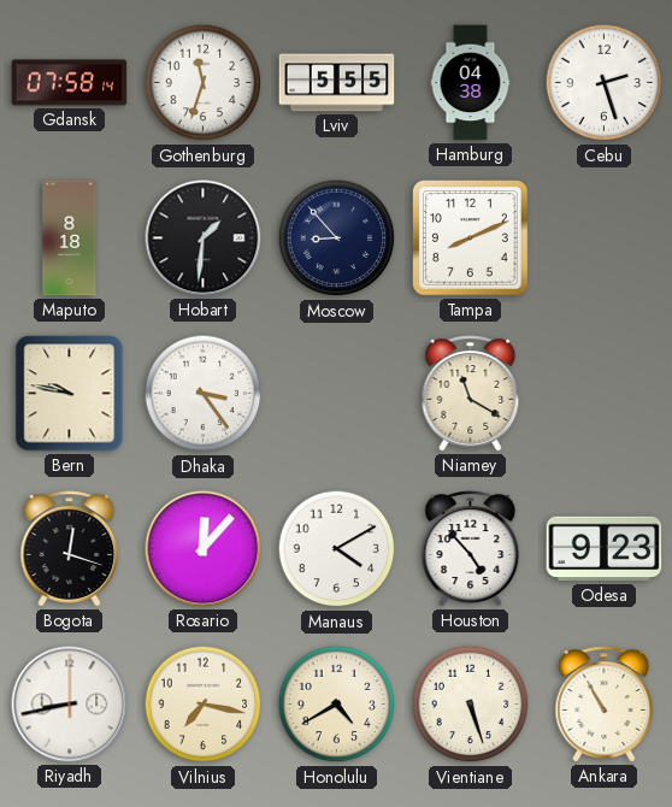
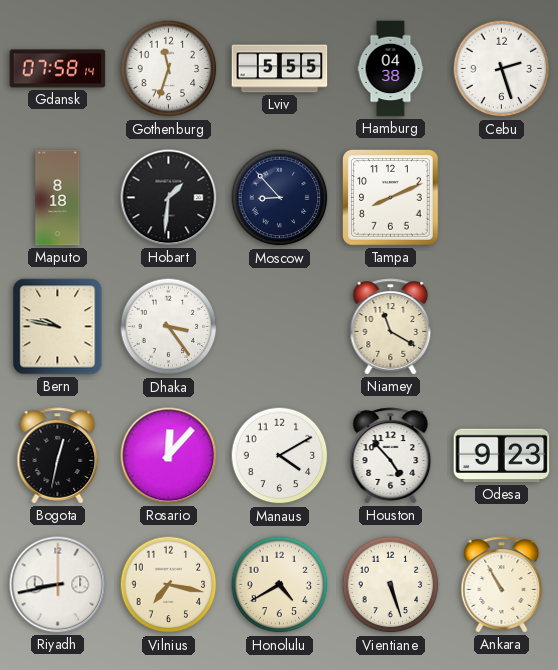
Bogota: 12:18 -> 12:32 (58, 456)
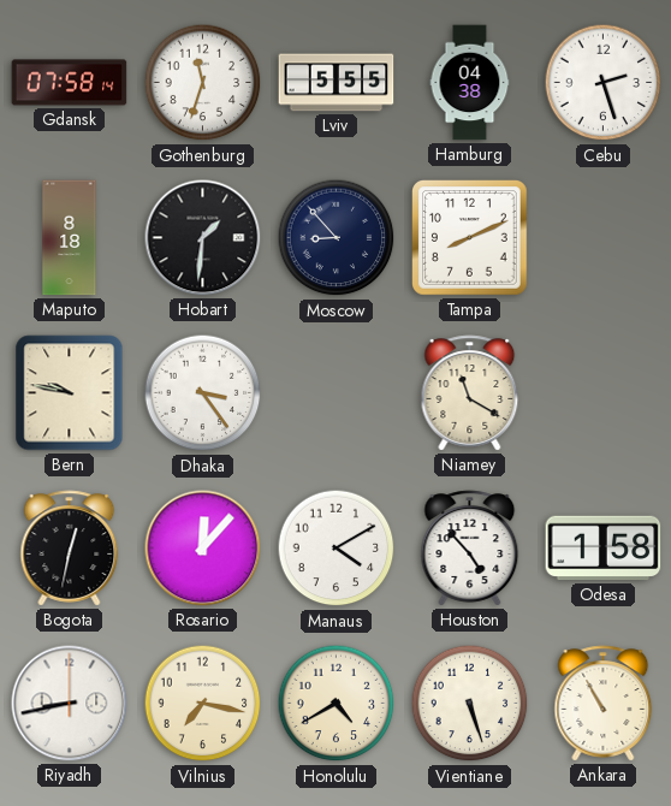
Odesa: 9:23 -> 1:58 (604, 549)
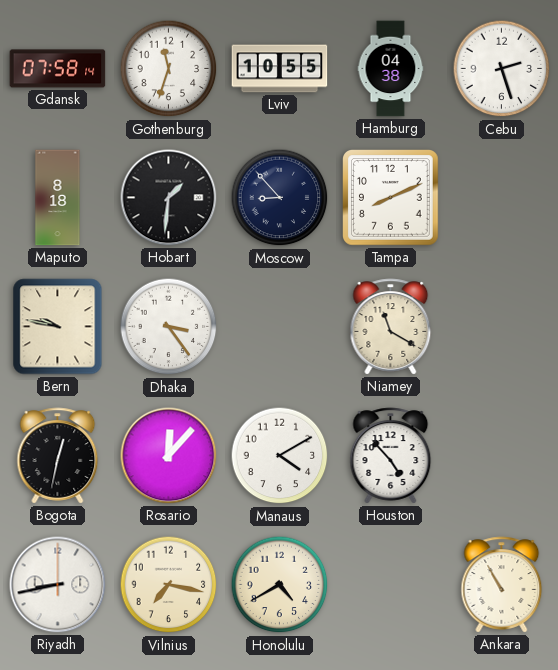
Lviv: 5:55 -> 10:55 (280, 69)
Odesa: 1:58 -> none (604, 549)
Vientiane: 5:27 -> none (470, 704)
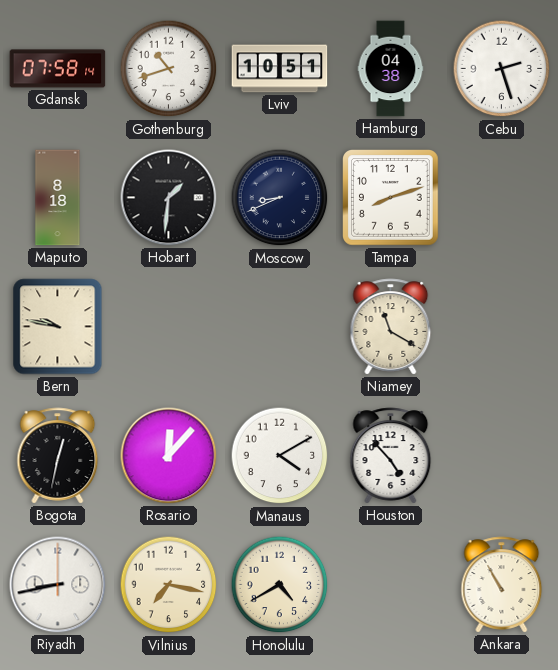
Gothenburg: 11:33 -> 10:42 (169, 69)
Lviv: 10:55 -> 10:51 (280, 69)
Moscow: 8:53 -> 8:41 (280, 198)
Tampa: 8:11 -> 8:12 (391, 198)
Dhaka: 3:24 -> none (169, 327)
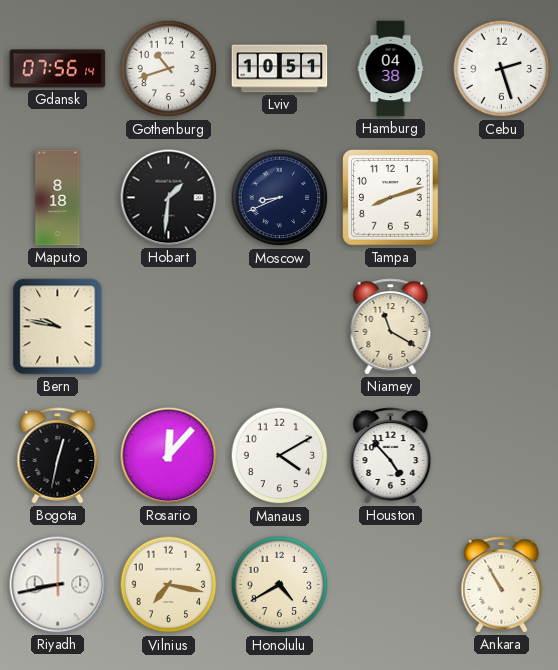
Gdansk: 07:58 -> 07:56 (58, 69)
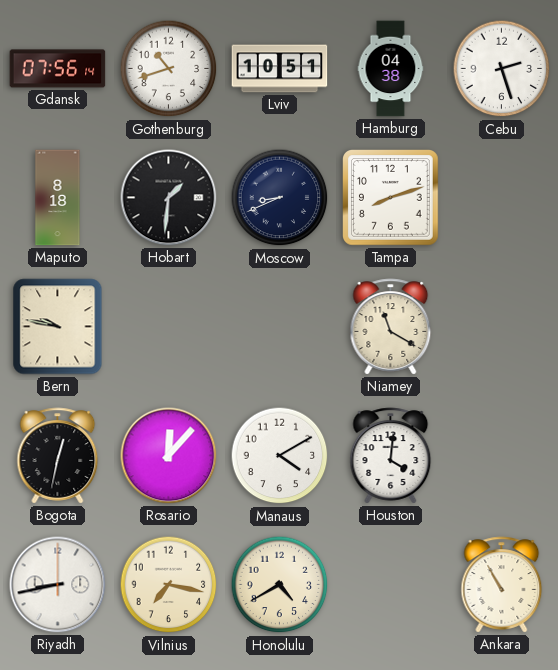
Houston: 4:53 -> 4:01 (391, 456)
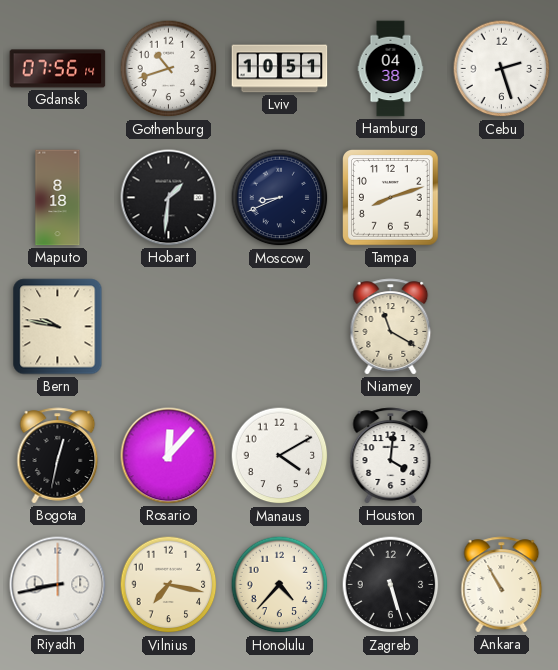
Honolulu: 4:40 -> 4:37 (280, 585)
Zagreb: none -> 5:27 (391, 585)
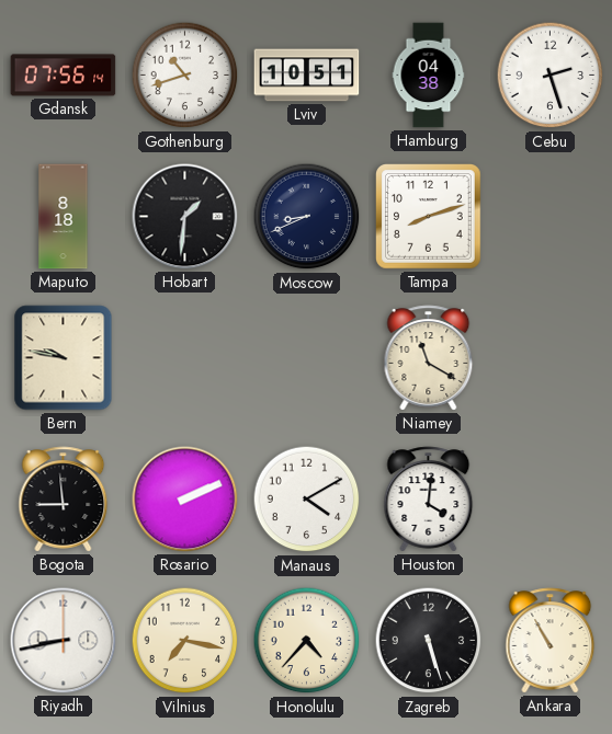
Bogota: 12:32 -> 8:59 (64, 500)
Rosario: 12:07 -> 2:11 (185, 500)
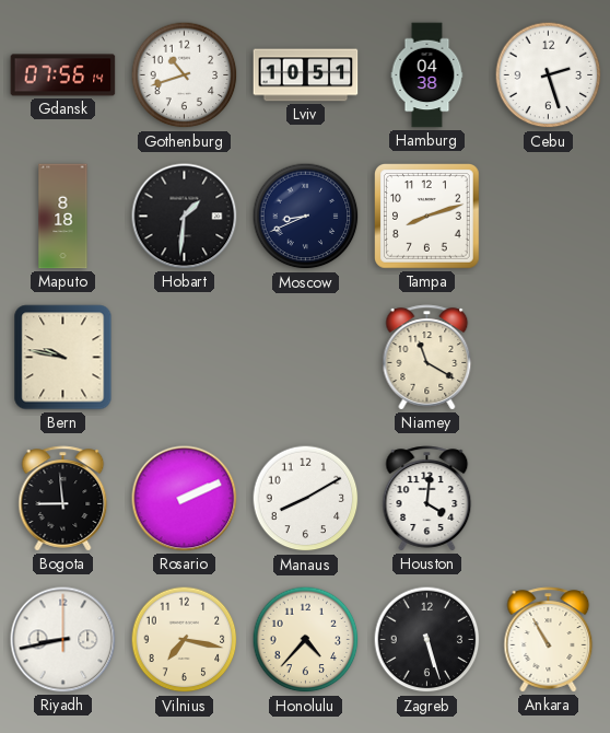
Manaus: 4:10 -> 8:10 (306, 499)
